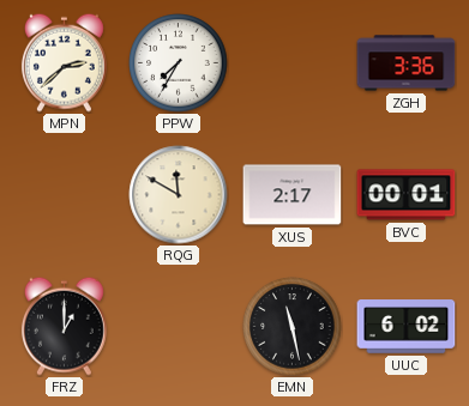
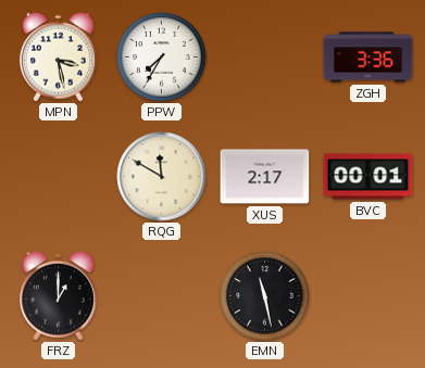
MPN: 2:38 -> 3:28 (58, 56)
UUC: 6:02 -> none (407, 327)
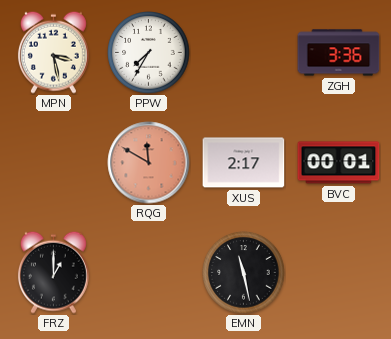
RQG dial: cream -> salmon (149, 163)
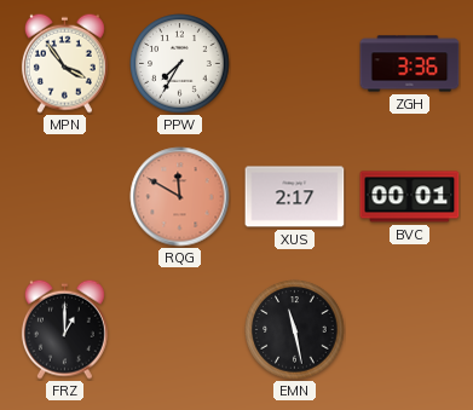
MPN: 3:28 -> 3:54 (64, 63)
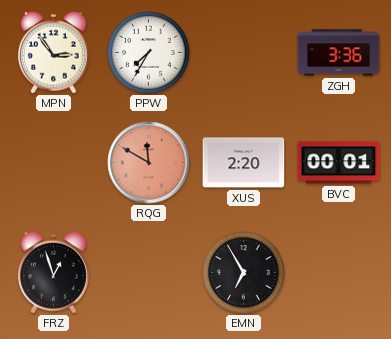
MPN: 3:54 -> 2:54 (53, 52)
XUS: 2:17 -> 2:20 (244, 163)
FRZ: 1:00 -> 12:57 (53, 272)
EMN: 11:28 -> 6:55 (244, 273)
